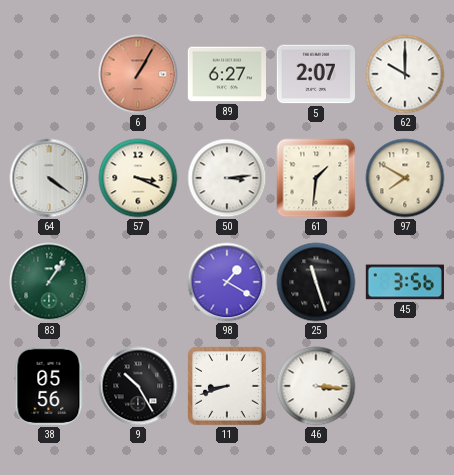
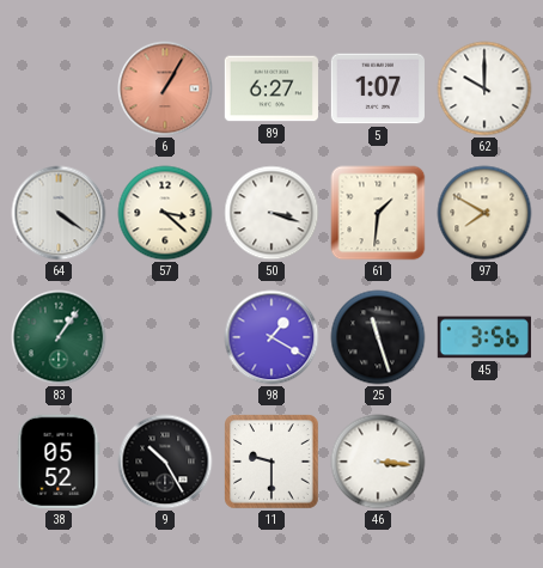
5: 2:07 -> 1:07 (378, 88)
57: 3:19 -> 3:22 (165, 213)
50: 3:14 -> 3:18 (271, 213)
38: 05:56 -> 05:52 (59, 462)
11: 8:42 -> 9:30 (271, 462)
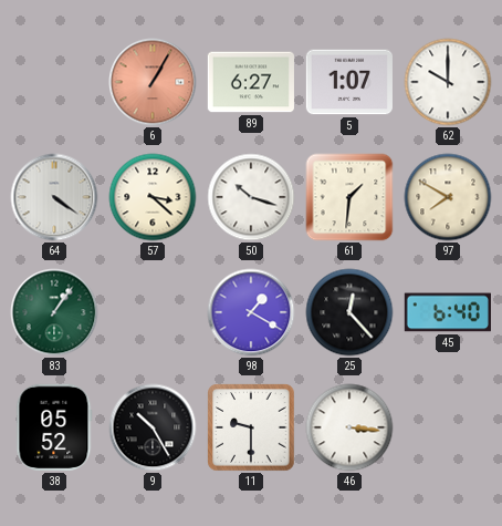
50: 3:18 -> 10:18 (251, 197)
25: 11:27 -> 12:23 (349, 312)
45: 3:56 -> 6:40 (448, 312)
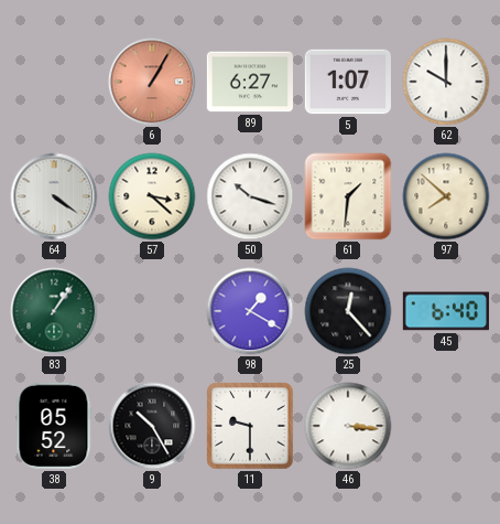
97: 7:50 -> 7:52 (446, 196)
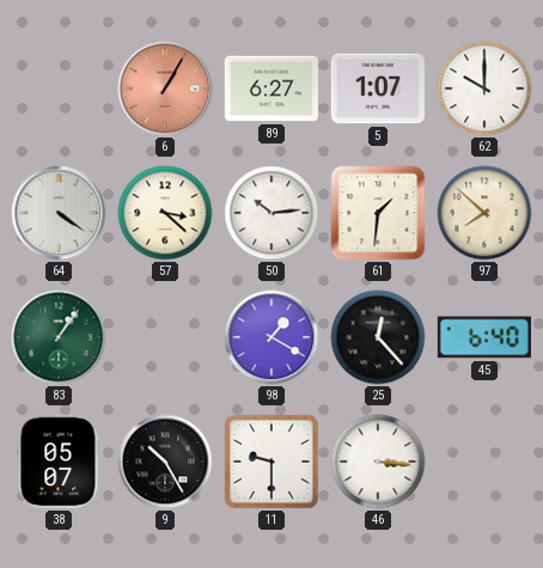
50: 10:18 -> 10:14 (271, 213)
38: 05:52 -> 05:07 (59, 462)
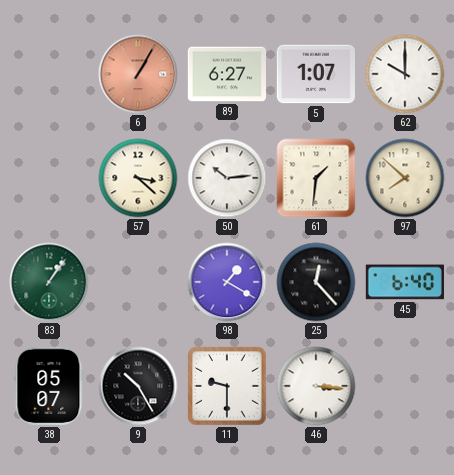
64: 4:21 -> none (59, 213)
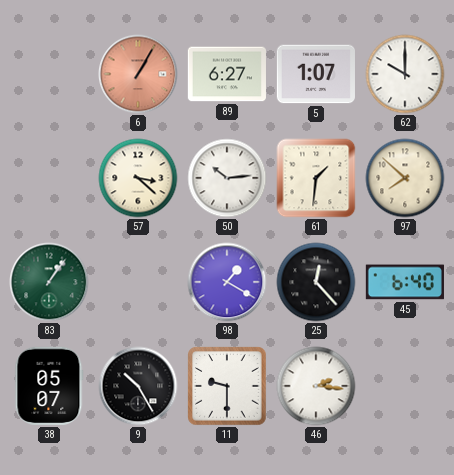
46: 3:16 -> 2:16 (316, 386)
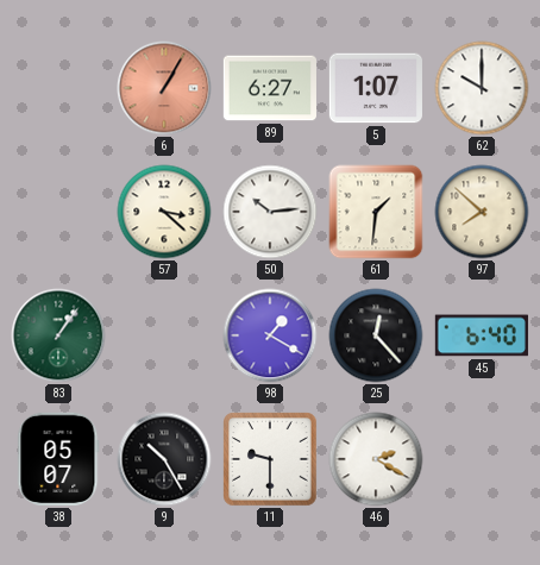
46: 2:16 -> 2:20 (376, 459)
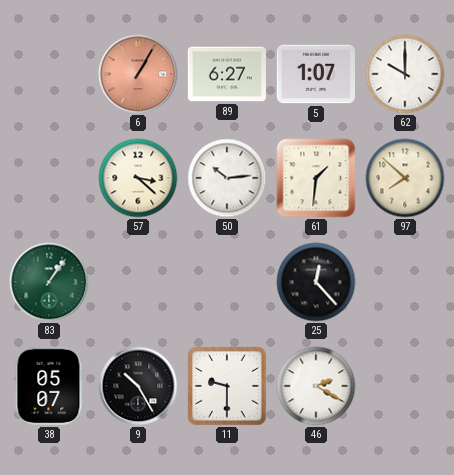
98: 1:20 -> none (270, 335)
45: 6:40 -> none (482, 335)
